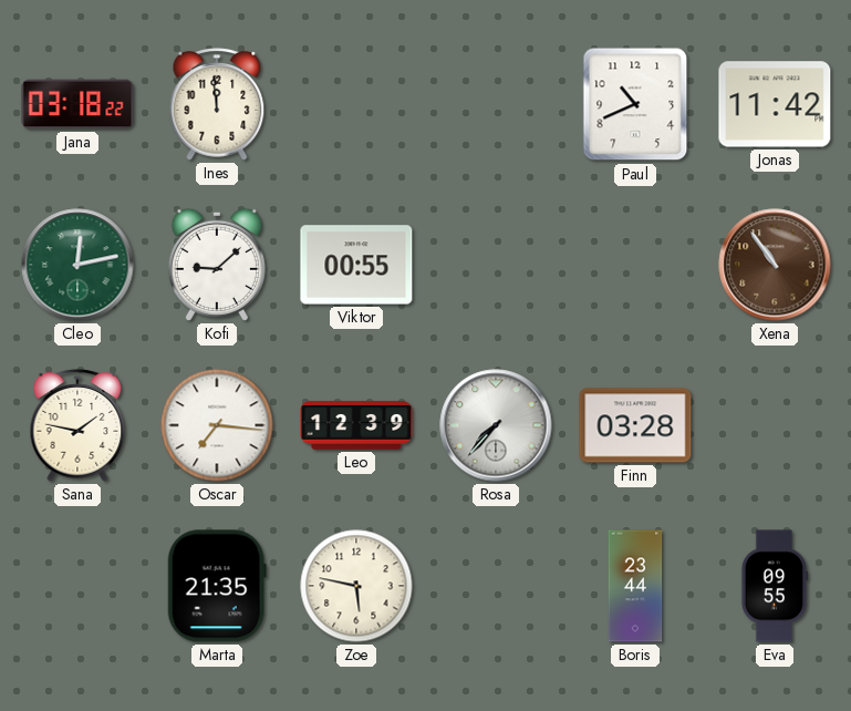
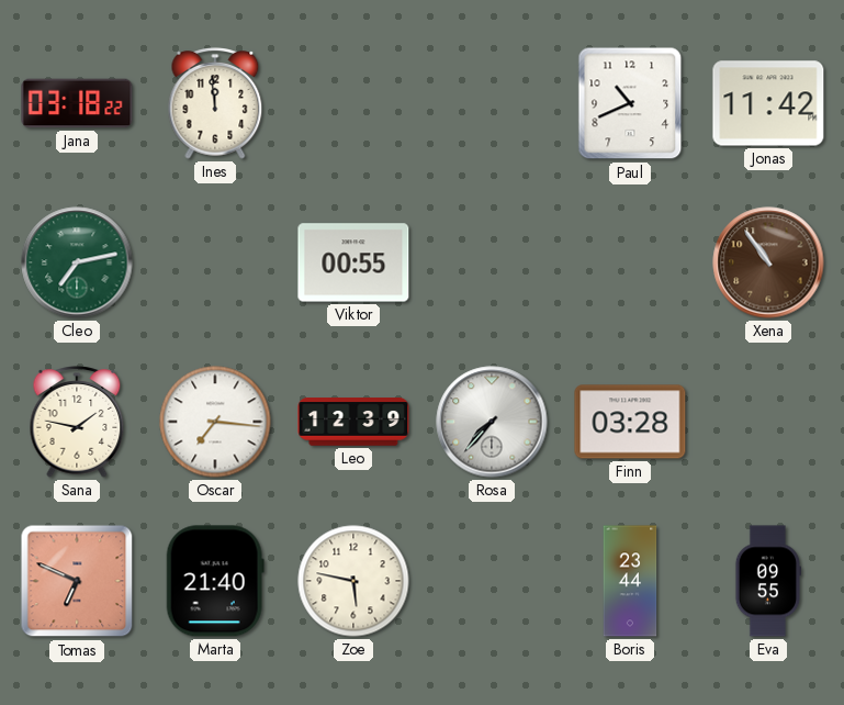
Cleo: 12:13 -> 7:13 (77, 262)
Kofi: 9:08 -> none (217, 265)
Tomas: none -> 6:49 (77, 581)
Marta: 21:35 -> 21:40 (215, 581)
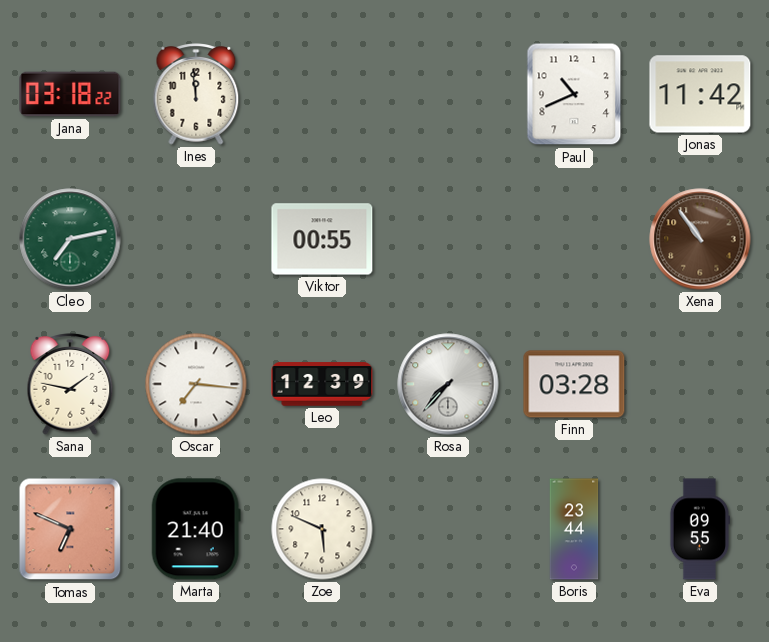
Zoe: 5:47 -> 5:49 (322, 529)
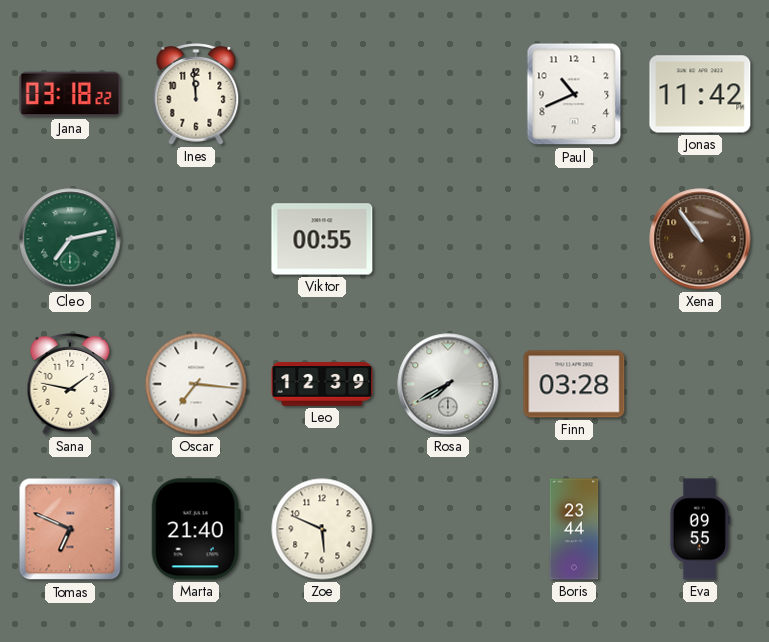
Rosa: 7:37 -> 7:40 (448, 384)
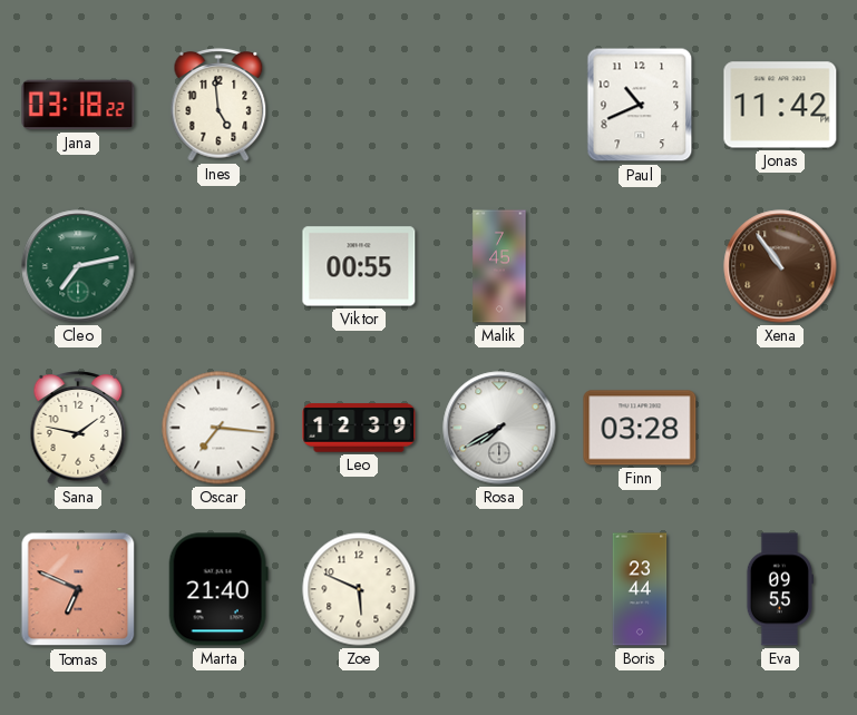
Ines: 11:59 -> 4:59 (218, 105)
Malik: none -> 7:45 (499, 266)
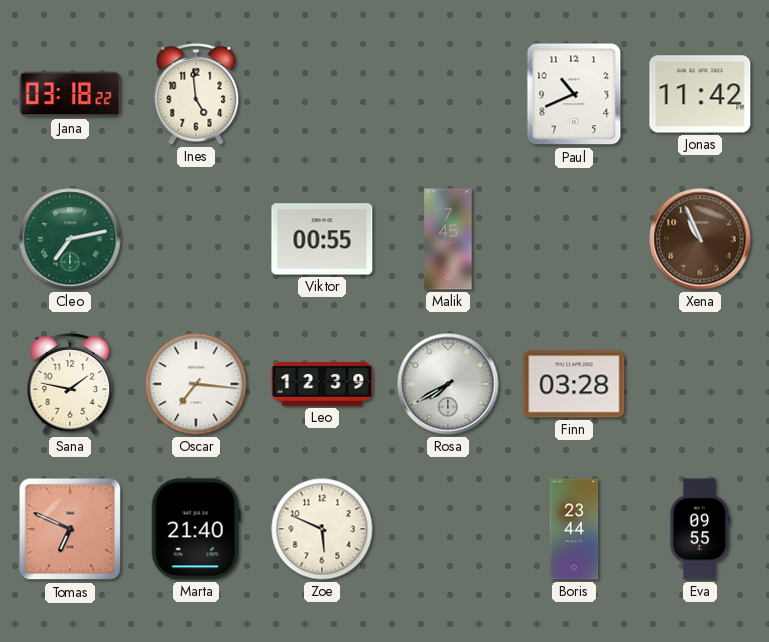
Xena: 10:54 -> 10:56 (700, 239)
